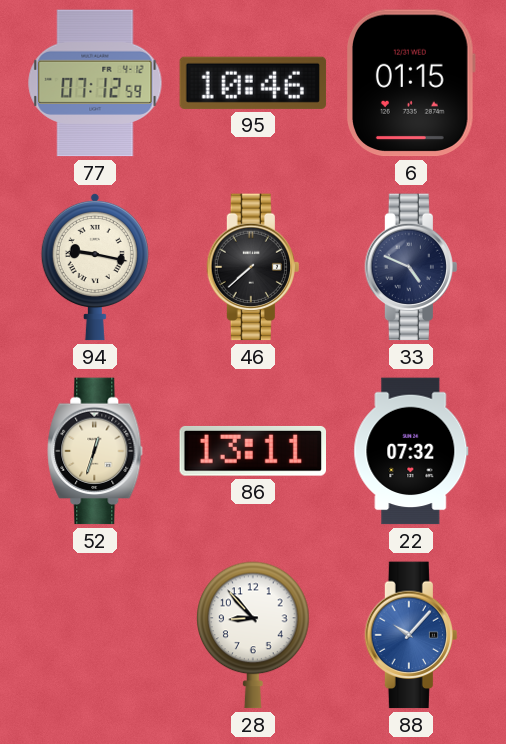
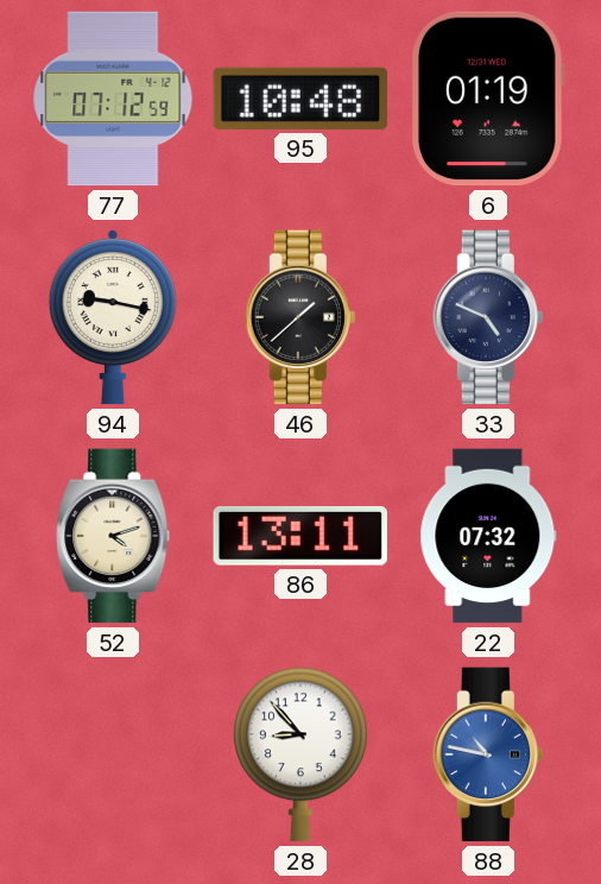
95: 10:46 -> 10:48 (300, 99)
6: 01:15 -> 01:19 (489, 99)
46: 7:38 -> 1:38 (299, 317)
52: 12:33 -> 4:12 (113, 536)
88: 10:07 -> 10:47 (487, 754)
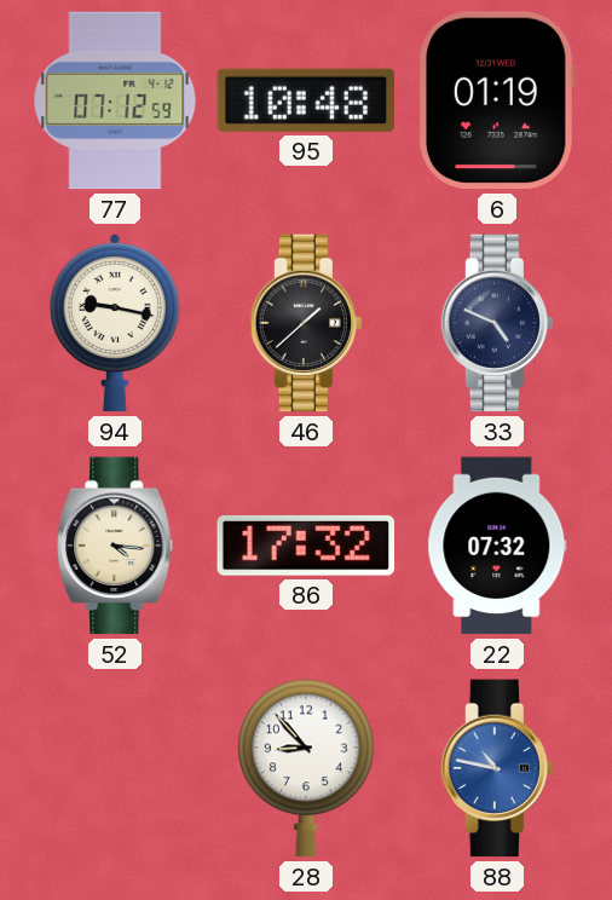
52: 4:12 -> 4:16 (115, 546)
86: 13:11 -> 17:32 (306, 546)
